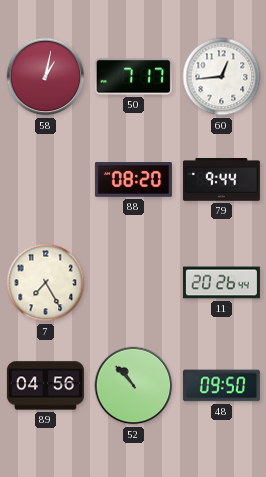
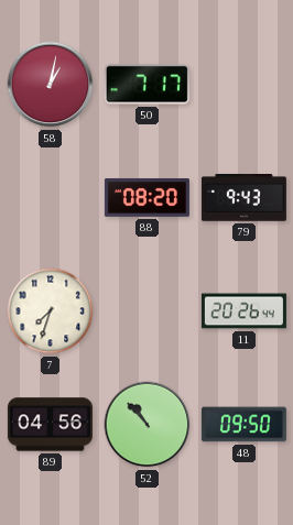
60: 12:44 -> none (222, 77)
79: 9:44 -> 9:43 (243, 198)
7: 7:25 -> 7:33 (51, 311)
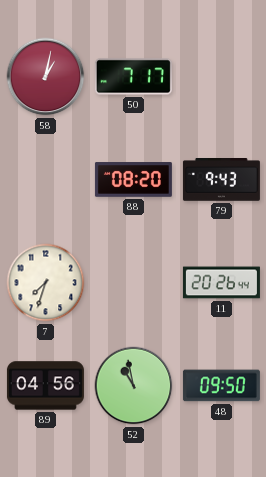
52: 10:53 -> 10:58 (134, 386)
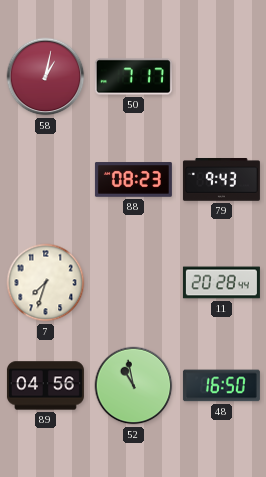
88: 08:20 -> 08:23 (133, 180)
11: 20:26 -> 20:28 (221, 283)
48: 09:50 -> 16:50 (221, 386)
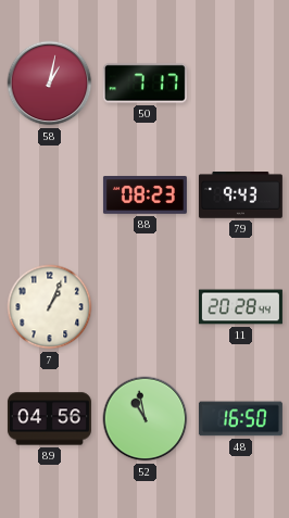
7: 7:33 -> 1:04 (50, 307)
